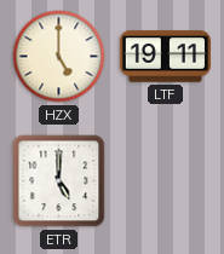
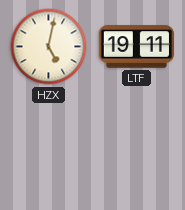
HZX: 5:00 -> 5:02 (49, 47)
ETR: 5:00 -> none (59, 181)
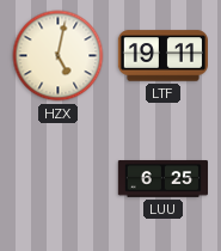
LUU: none -> 6:25 (162, 179)
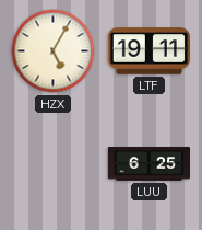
HZX: 5:02 -> 5:05 (54, 51)
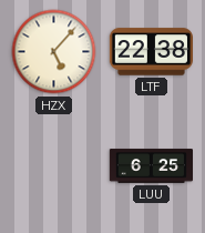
HZX: 5:05 -> 5:07 (54, 52)
LTF: 19:11 -> 22:38 (151, 52)
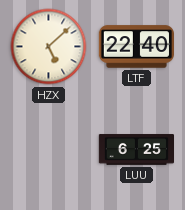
HZX: 5:07 -> 5:08 (49, 47)
LTF: 22:38 -> 22:40 (136, 47)
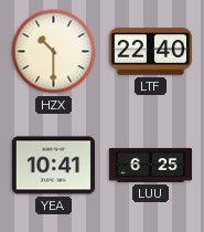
HZX: 5:08 -> 10:30 (54, 52)
YEA: none -> 10:41 (53, 166)
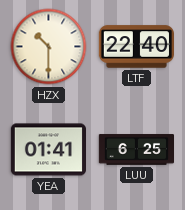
YEA: 10:41 -> 01:41 (48, 150)
